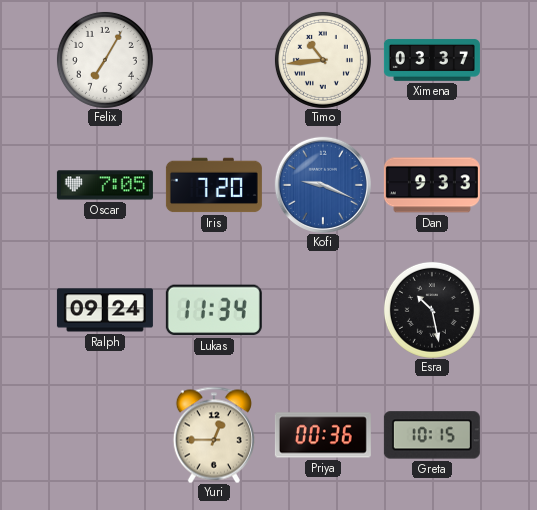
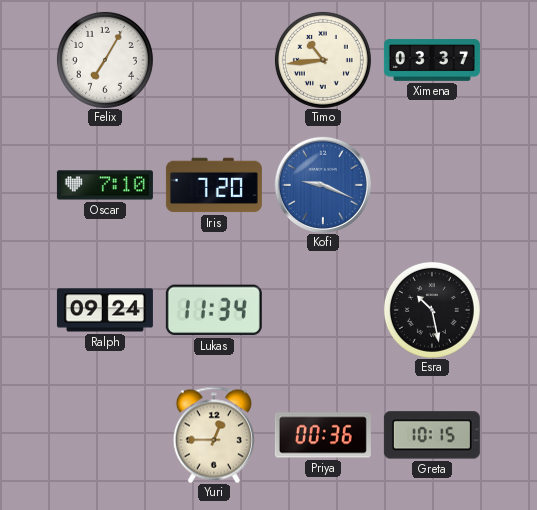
Oscar: 7:05 -> 7:10 (105, 185)
Dan: 9:33 -> none (432, 185)
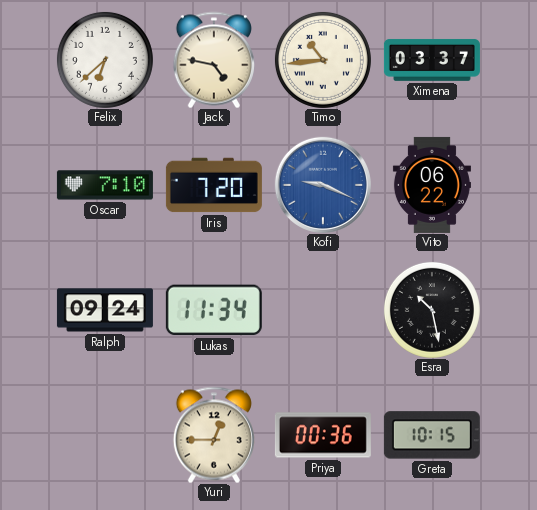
Felix: 7:05 -> 6:38 (105, 60)
Jack: none -> 4:47 (214, 60)
Vito: none -> 06:22 (432, 185)
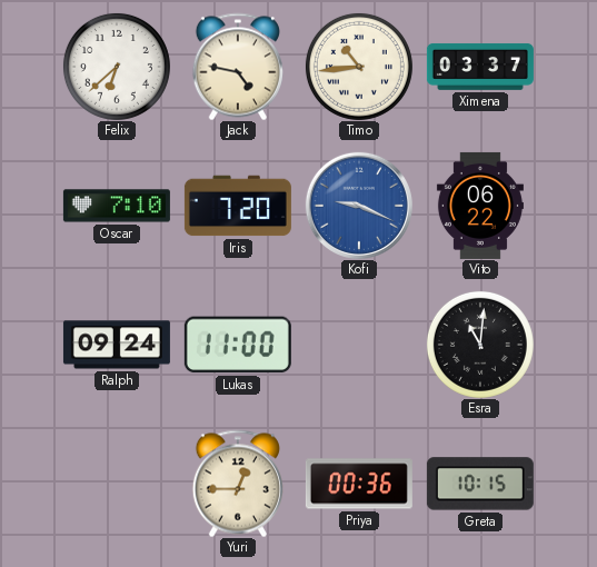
Lukas: 11:34 -> 11:00 (238, 345)
Esra: 10:28 -> 11:01 (480, 345)
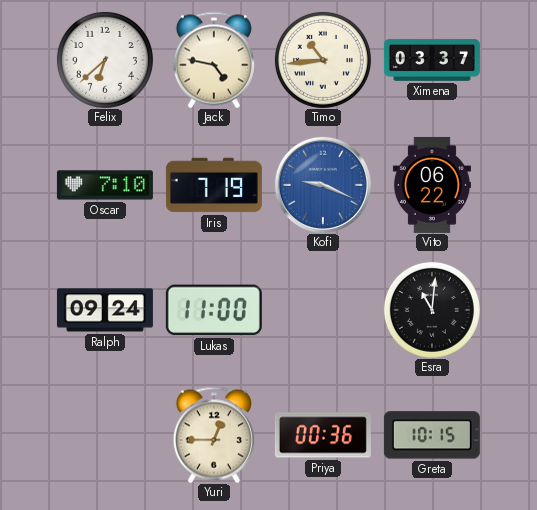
Iris: 7:20 -> 7:19 (214, 185)
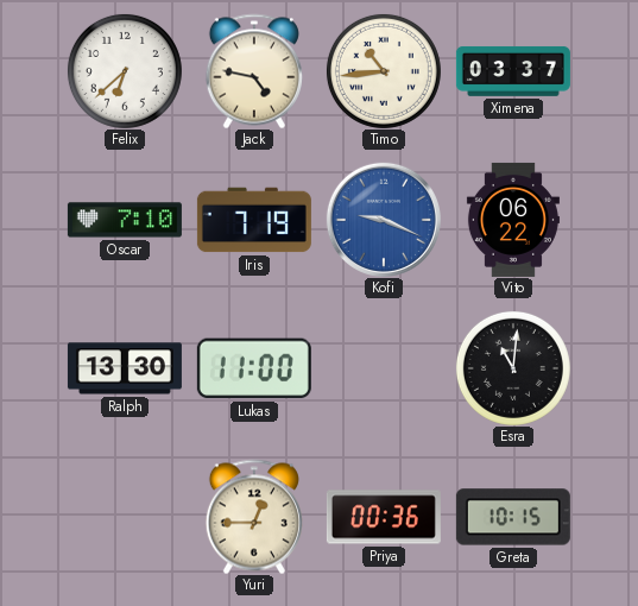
Ralph: 09:24 -> 13:30 (125, 368)
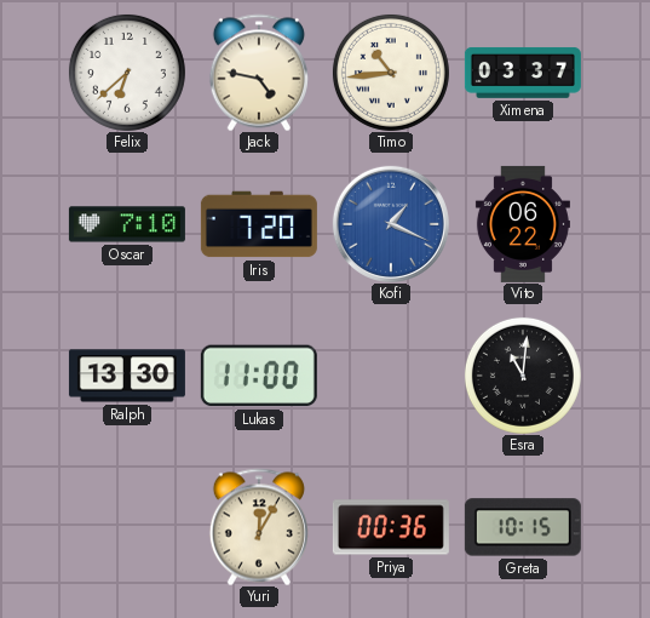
Iris: 7:19 -> 7:20 (259, 224)
Kofi: 9:19 -> 1:19 (391, 224)
Yuri: 12:45 -> 12:05 (259, 527)
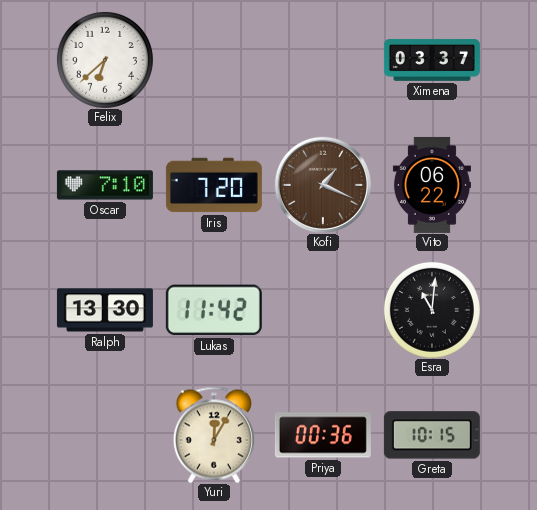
Jack: 4:47 -> none (259, 73)
Timo: 10:44 -> none (391, 73)
Kofi dial: blue -> brown (323, 185)
Lukas: 11:00 -> 11:42 (214, 310)
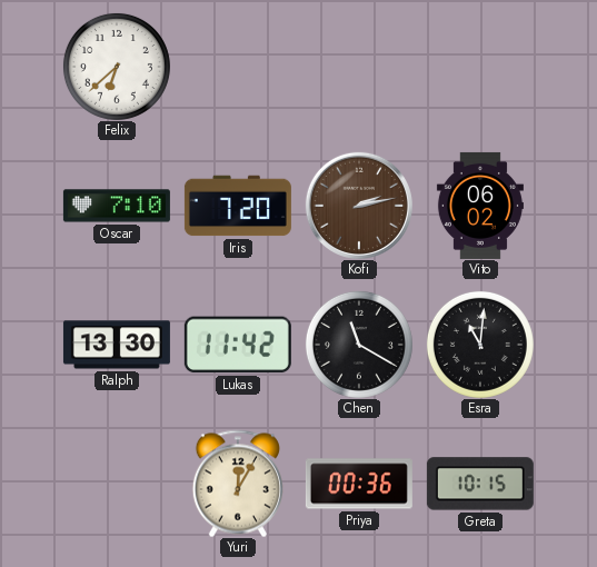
Ximena: 03:37 -> none (432, 60)
Kofi: 1:19 -> 2:13 (359, 206)
Vito: 06:22 -> 06:02 (480, 206)
Chen: none -> 11:20 (359, 345)
